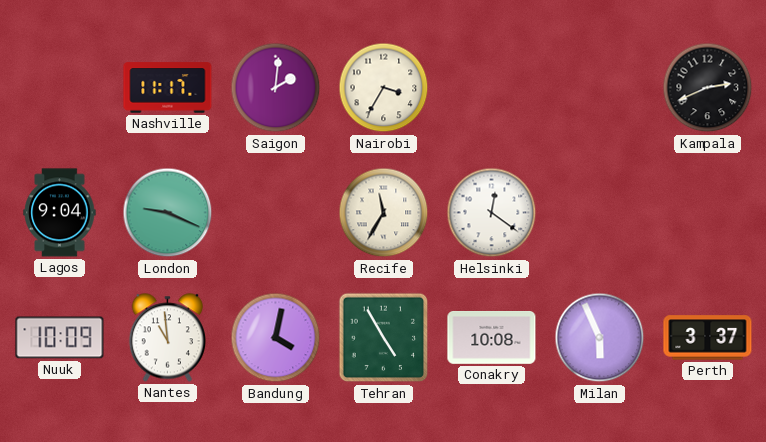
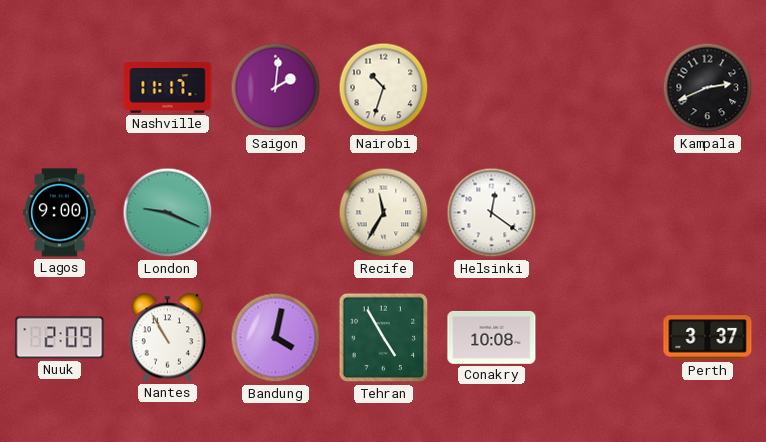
Nairobi: 3:35 -> 10:33 (384, 88)
Lagos: 9:04 -> 9:00 (60, 213)
Nuuk: 10:09 -> 2:09 (60, 338)
Nantes: 10:59 -> 10:55 (167, 338)
Milan: 5:56 -> none (600, 338)
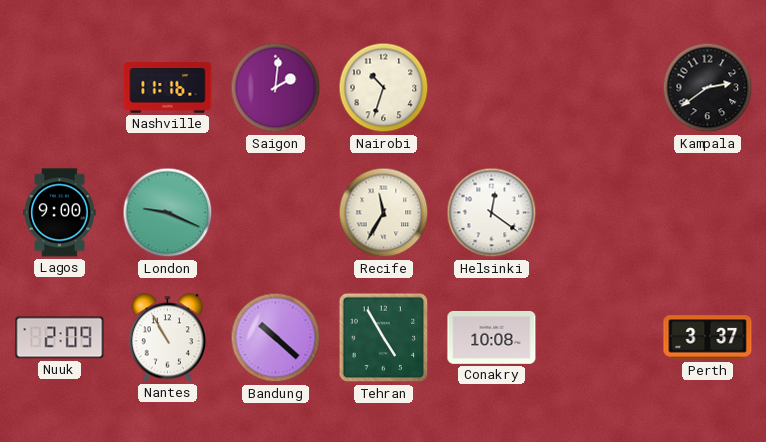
Nashville: 11:17 -> 11:16 (168, 88)
Kampala: 2:41 -> 2:39 (708, 88)
Bandung: 4:02 -> 10:22 (276, 338)
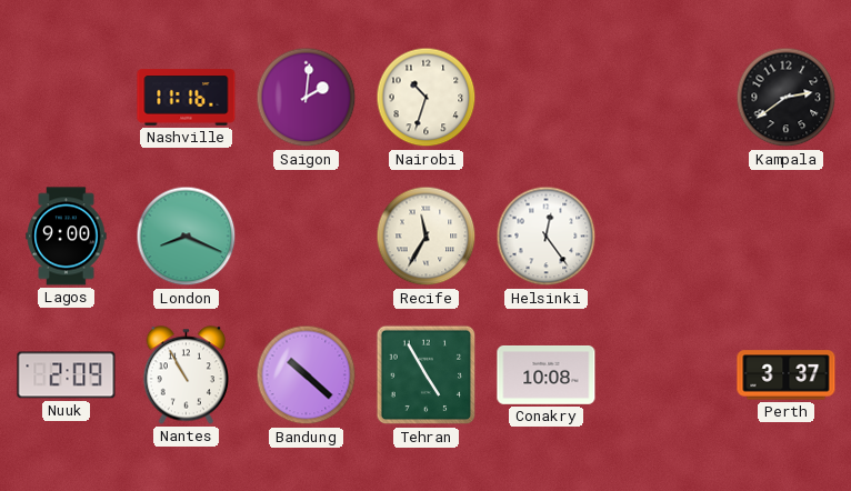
London: 9:19 -> 8:19 (187, 237)
Helsinki: 12:21 -> 12:24 (547, 237)
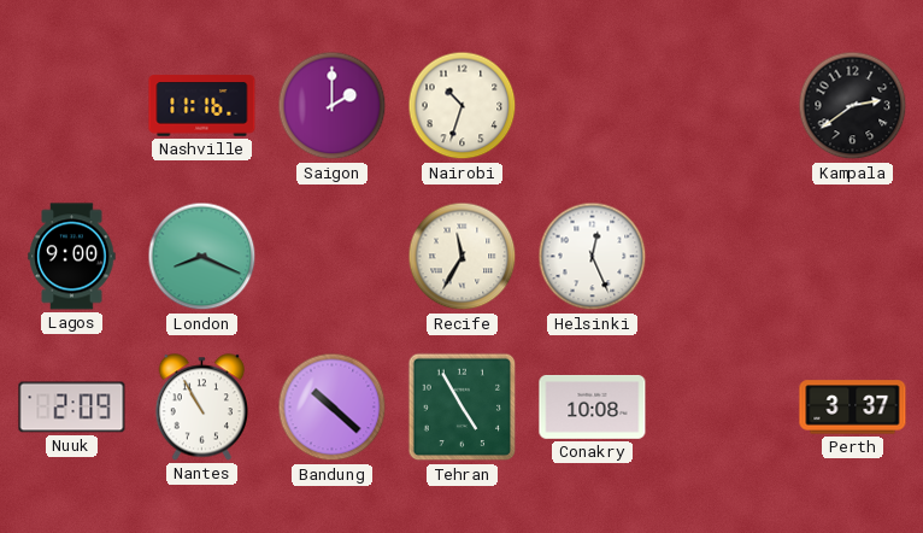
Saigon: 2:01 -> 2:00 (333, 106)
Helsinki: 12:24 -> 12:26 (593, 257)
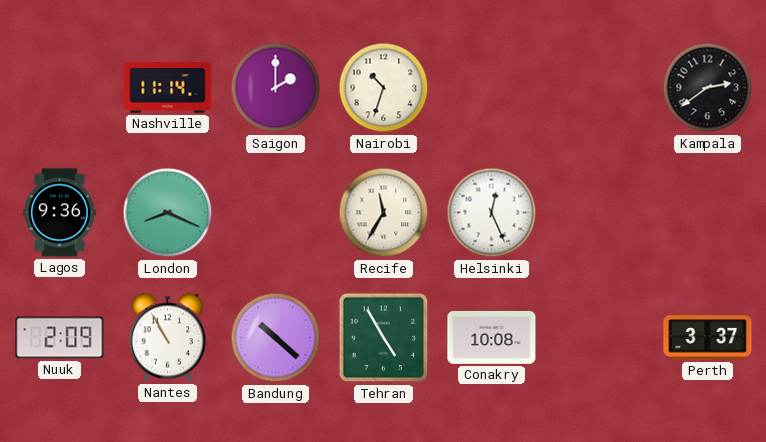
Nashville: 11:16 -> 11:14 (168, 88)
Lagos: 9:00 -> 9:36 (60, 213)
